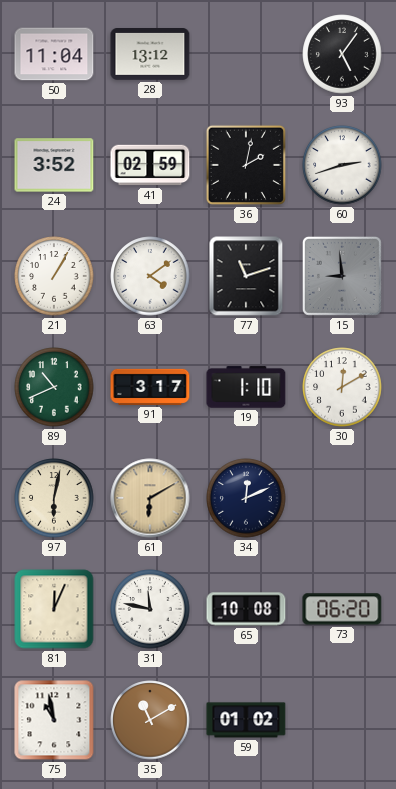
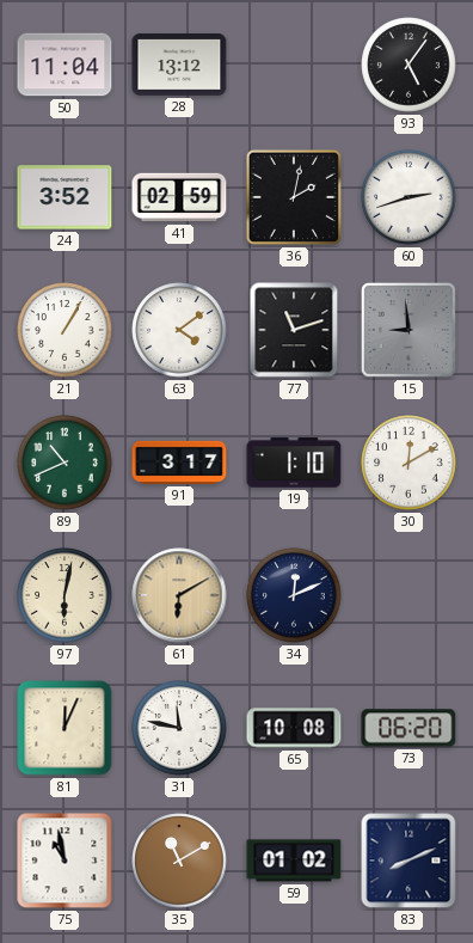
83: none -> 8:11 (408, 861)
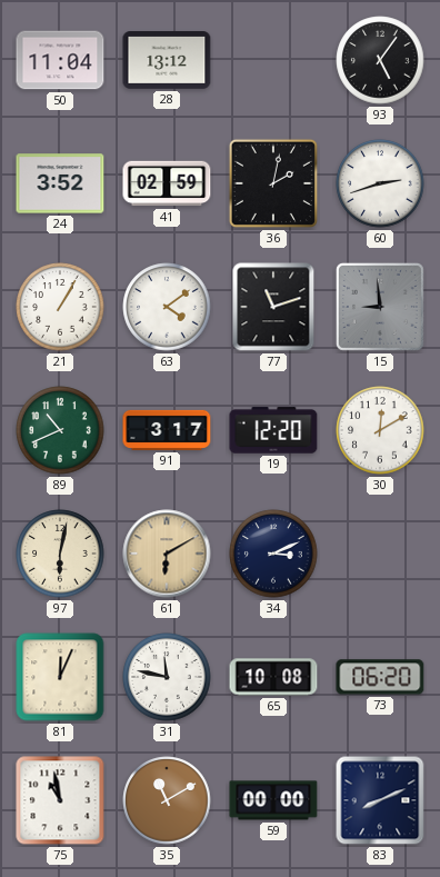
19: 1:10 -> 12:20 (273, 430)
34: 12:11 -> 3:11 (273, 554)
59: 01:02 -> 00:00 (273, 800)
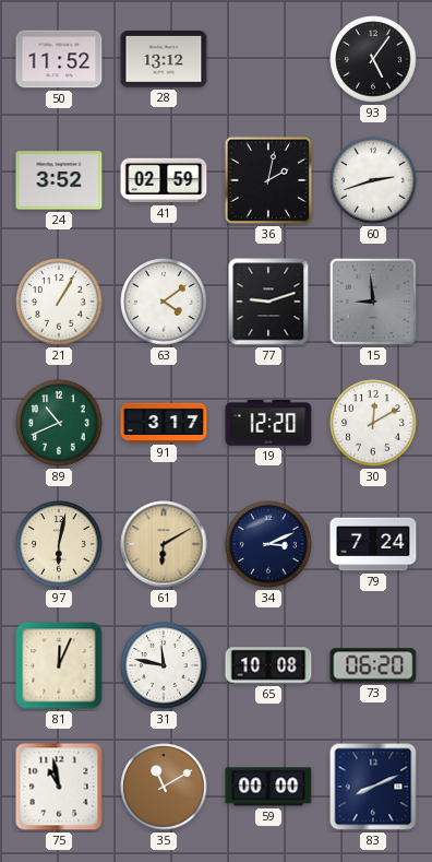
50: 11:04 -> 11:52 (59, 59)
77: 11:12 -> 9:12 (268, 302)
79: none -> 7:24 (373, 544)
